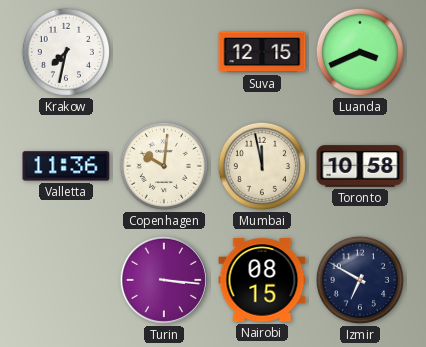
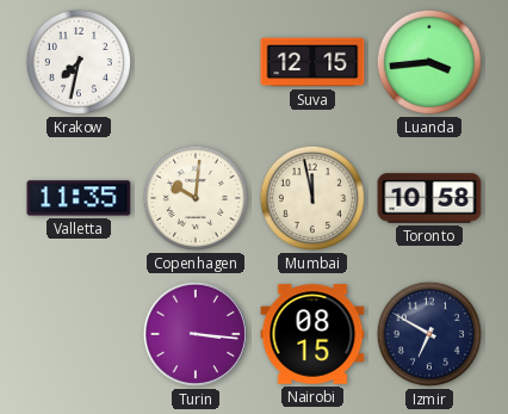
Luanda: 3:41 -> 3:44 (429, 62)
Valletta: 11:36 -> 11:35 (79, 198)
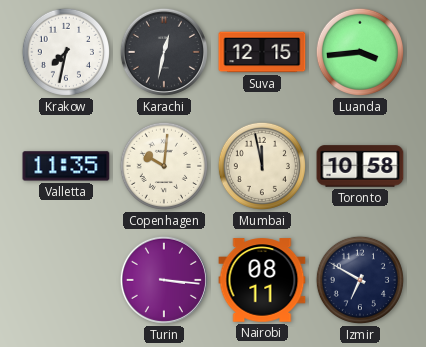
Karachi: none -> 12:32 (164, 52)
Nairobi: 08:15 -> 08:11 (262, 280)
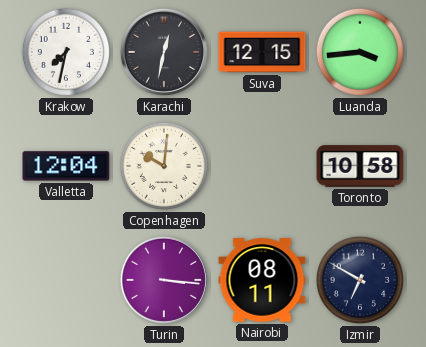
Valletta: 11:35 -> 12:04 (66, 166)
Mumbai: 11:58 -> none (262, 166)
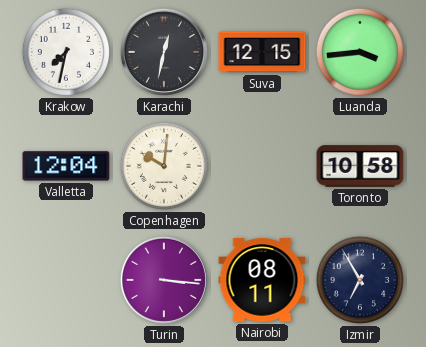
Izmir: 6:50 -> 6:55 (360, 280)
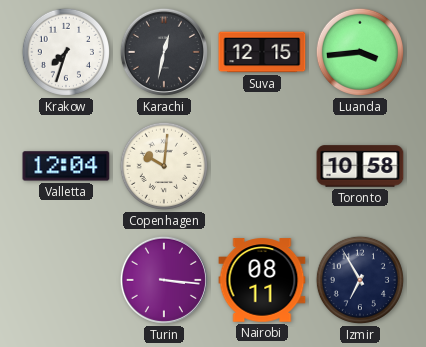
Krakow: 7:32 -> 7:33 (66, 52)
